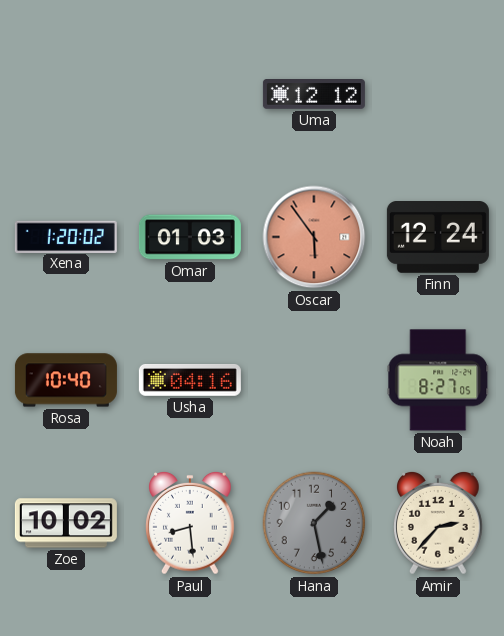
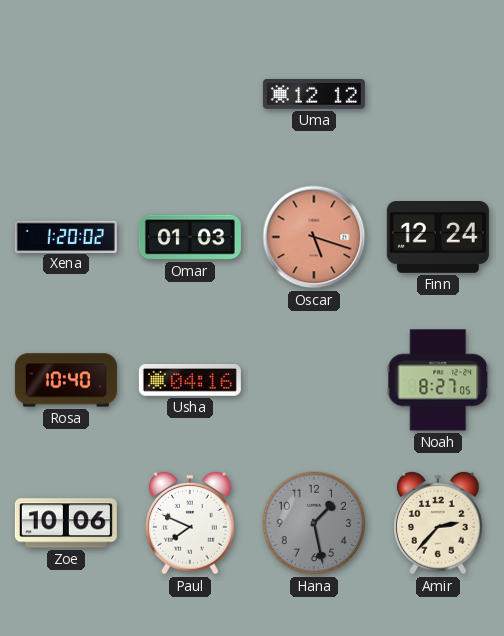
Oscar: 5:54 -> 5:18 (314, 237)
Zoe: 10:02 -> 10:06 (66, 523)
Paul: 8:29 -> 7:49 (190, 524)
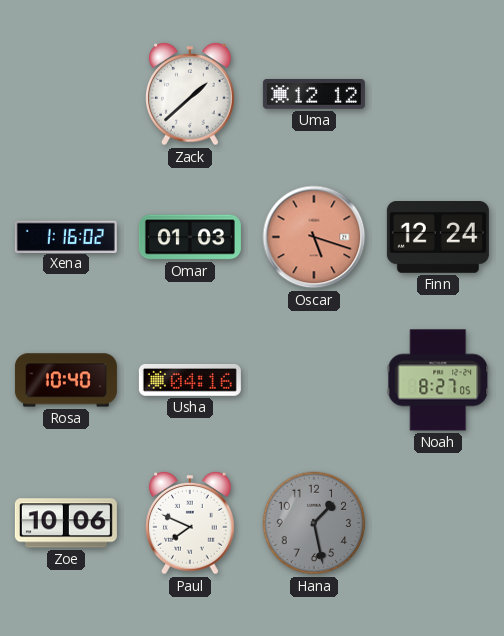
Zack: none -> 1:38 (190, 95)
Xena: 1:20 -> 1:16 (66, 236)
Amir: 2:37 -> none (438, 524)
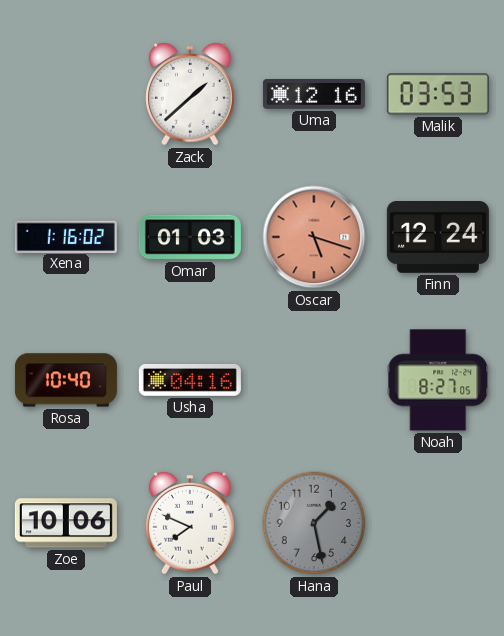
Uma: 12:12 -> 12:16 (314, 95)
Malik: none -> 03:53 (438, 94)
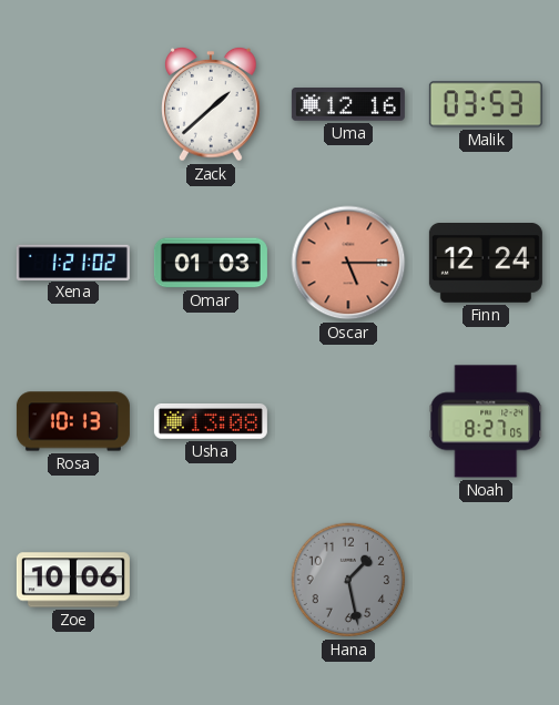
Xena: 1:16 -> 1:21 (73, 262)
Oscar: 5:18 -> 5:15 (348, 263)
Rosa: 10:40 -> 10:13 (73, 421)
Usha: 04:16 -> 13:08 (211, 422)
Paul: 7:49 -> none (190, 524)
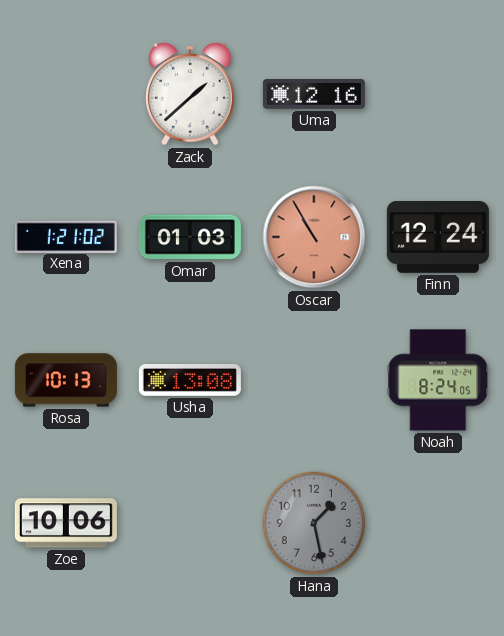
Malik: 03:53 -> none (486, 104)
Oscar: 5:15 -> 10:55 (314, 237)
Noah: 8:27 -> 8:24 (438, 380)
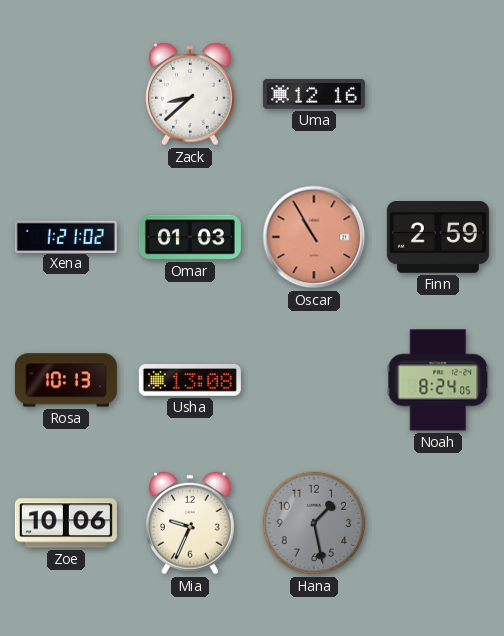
Zack: 1:38 -> 8:38 (190, 95)
Finn: 12:24 -> 2:59 (438, 238)
Mia: none -> 9:34 (190, 524)
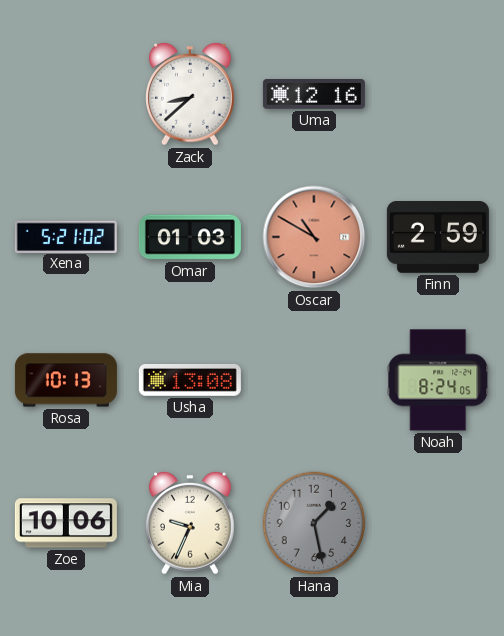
Xena: 1:21 -> 5:21 (66, 236)
Oscar: 10:55 -> 10:50 (314, 237)
